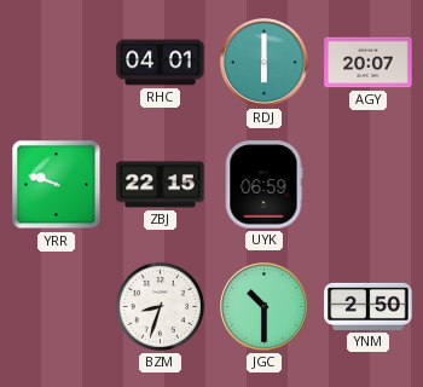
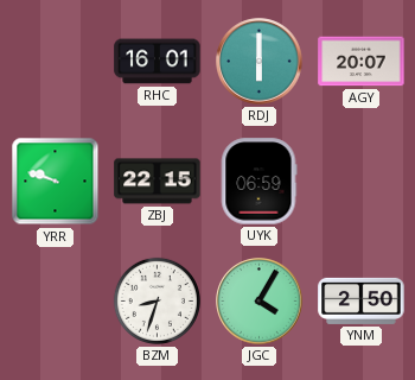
RHC: 04:01 -> 16:01 (158, 62)
JGC: 10:30 -> 4:05 (260, 302)
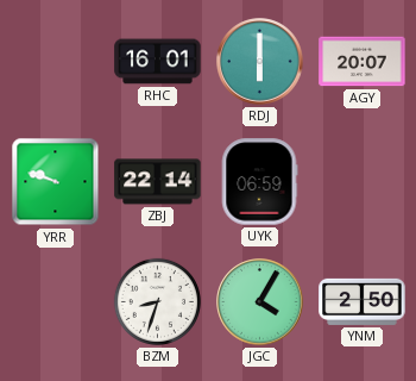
ZBJ: 22:15 -> 22:14 (158, 182)
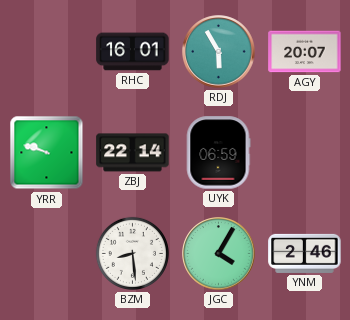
RDJ: 6:00 -> 5:55 (219, 52)
BZM: 8:33 -> 8:29 (132, 253)
YNM: 2:50 -> 2:46 (305, 253)
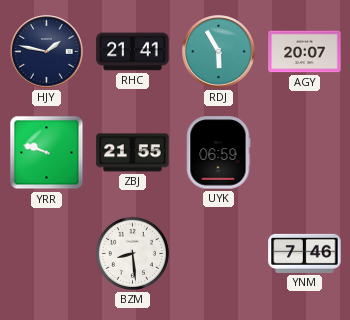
HJY: none -> 1:47 (47, 52)
RHC: 16:01 -> 21:41 (133, 52)
ZBJ: 22:14 -> 21:55 (133, 153)
JGC: 4:05 -> none (219, 254)
YNM: 2:46 -> 7:46 (305, 253)
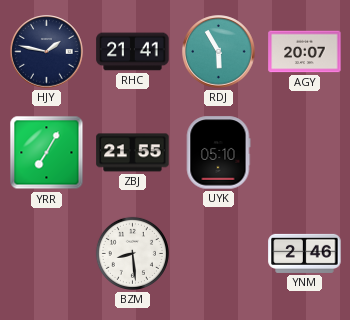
YRR: 9:48 -> 7:05 (47, 153)
UYK: 06:59 -> 05:10 (218, 153)
YNM: 7:46 -> 2:46 (305, 253)
